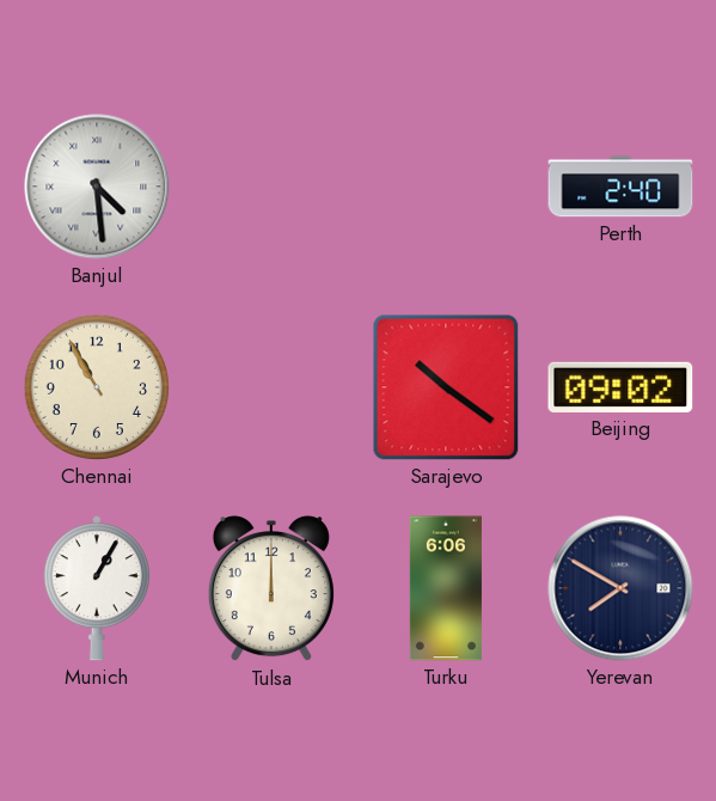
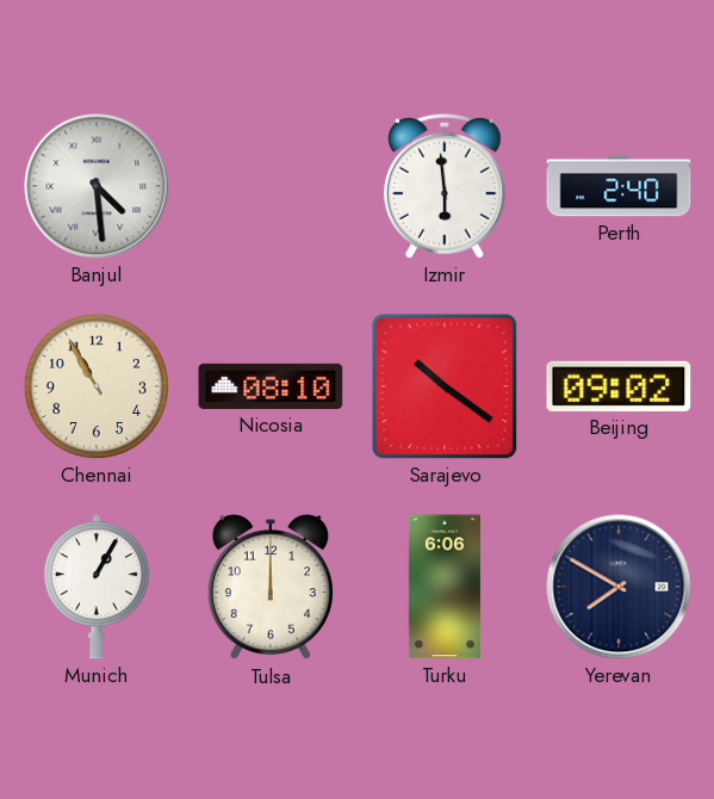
Izmir: none -> 5:59 (445, 186)
Nicosia: none -> 08:10 (271, 386)
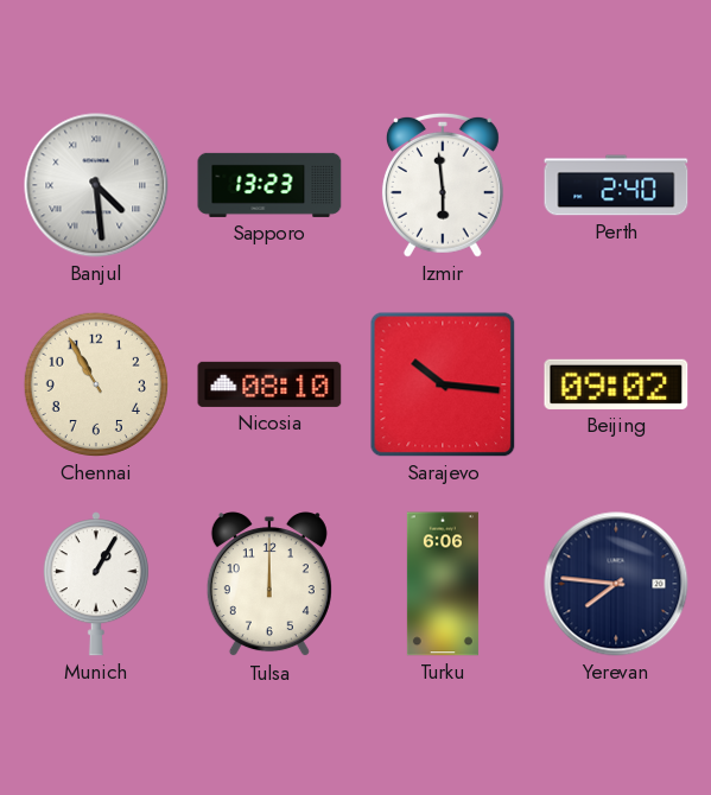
Sapporo: none -> 13:23 (269, 185)
Sarajevo: 10:21 -> 10:16 (443, 384)
Yerevan: 7:50 -> 7:46 (616, 584)
